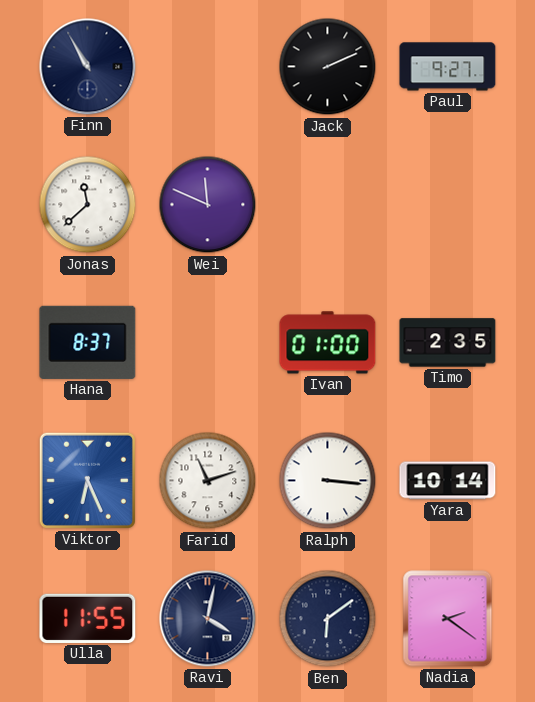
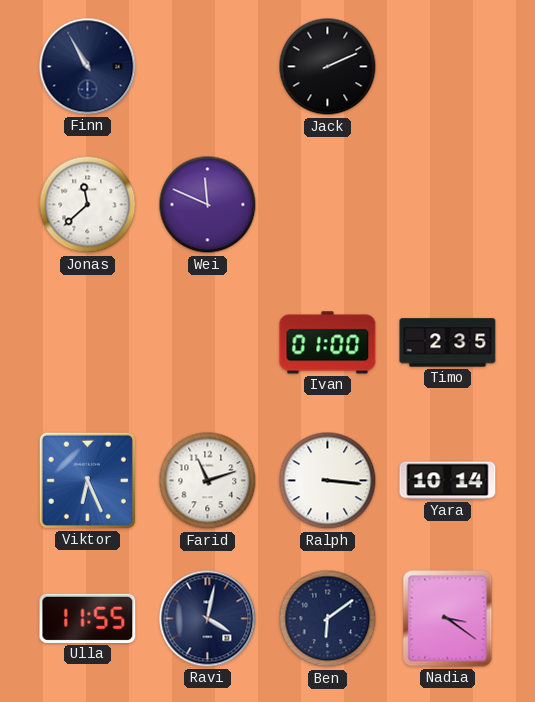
Paul: 9:27 -> none (448, 67)
Hana: 8:37 -> none (88, 342)
Nadia: 2:21 -> 3:21 (448, 619)
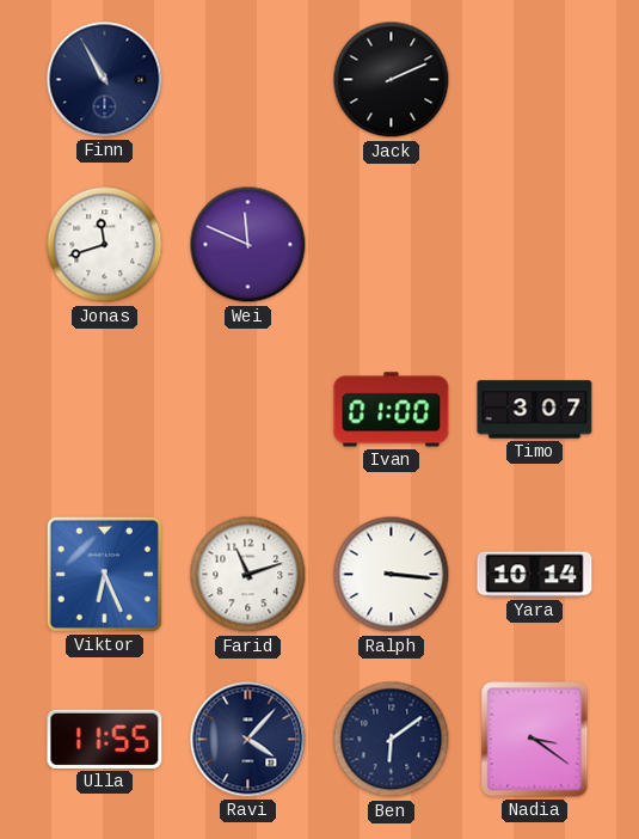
Jonas: 11:38 -> 11:42 (105, 245)
Timo: 2:35 -> 3:07 (535, 410)
Ravi: 4:02 -> 4:07 (248, 740)
